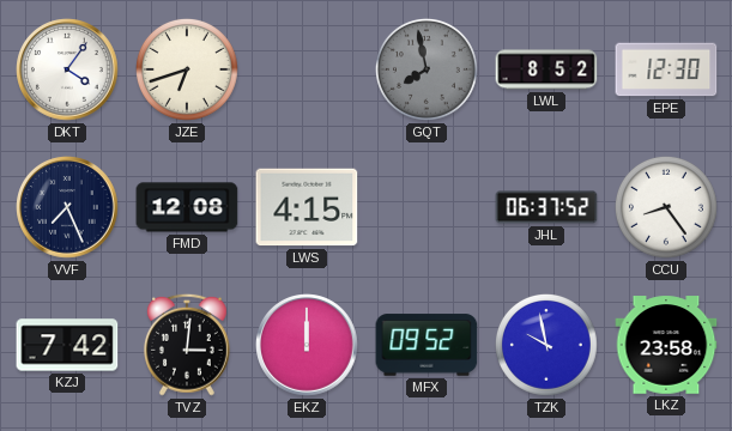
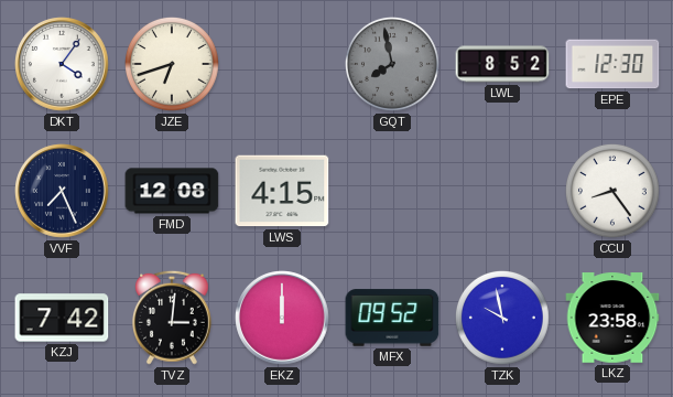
JHL: 06:37 -> none (546, 207)
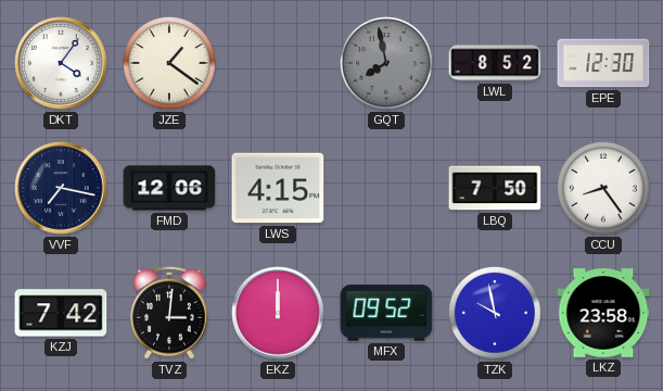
JZE: 6:42 -> 1:21 (169, 63)
VVF: 7:26 -> 7:17 (61, 188)
FMD: 12:08 -> 12:06 (169, 188)
LBQ: none -> 7:50 (495, 188)
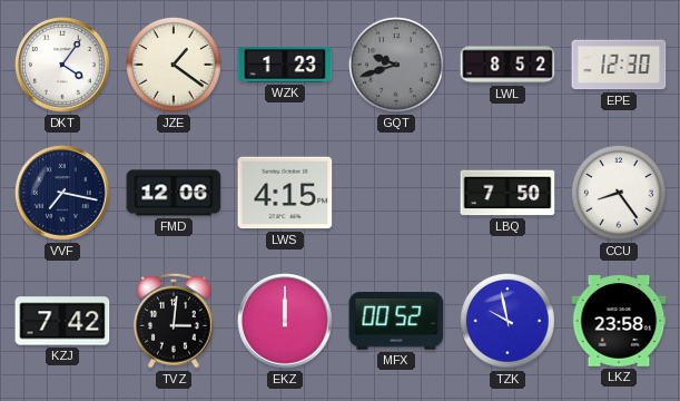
WZK: none -> 1:23 (285, 65)
GQT: 7:58 -> 9:42 (396, 65)
MFX: 09:52 -> 00:52 (396, 321)
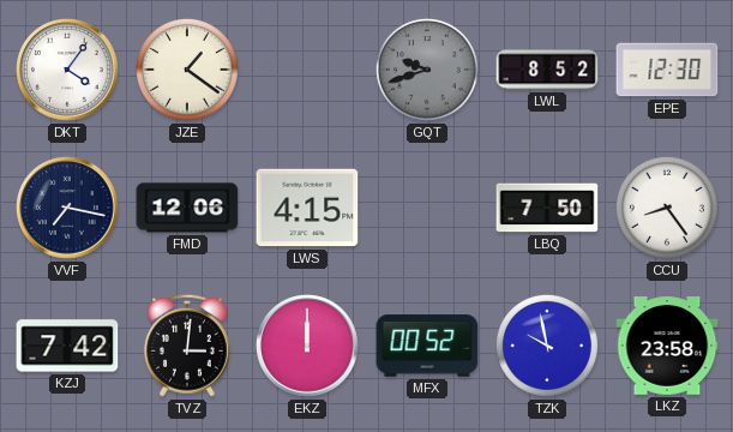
WZK: 1:23 -> none (285, 65)
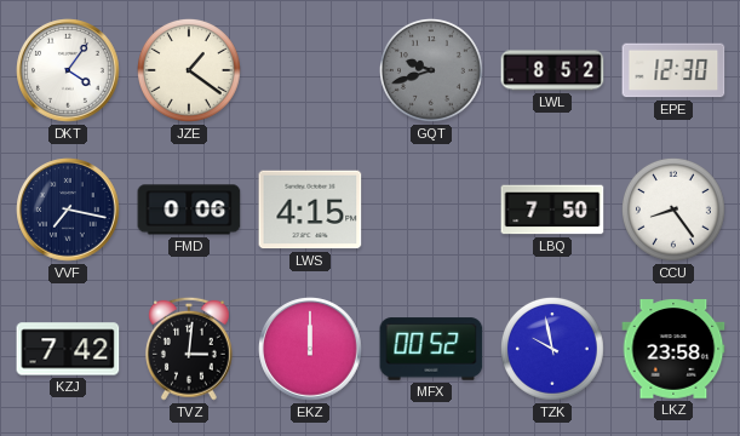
FMD: 12:06 -> 0:06 (189, 210)
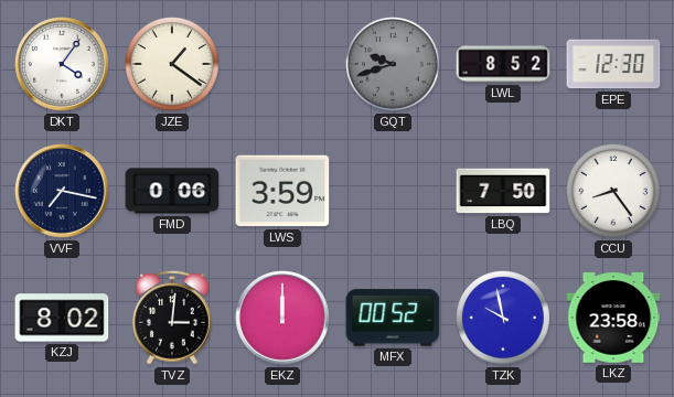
LWS: 4:15 -> 3:59 (282, 191)
KZJ: 7:42 -> 8:02 (62, 318)
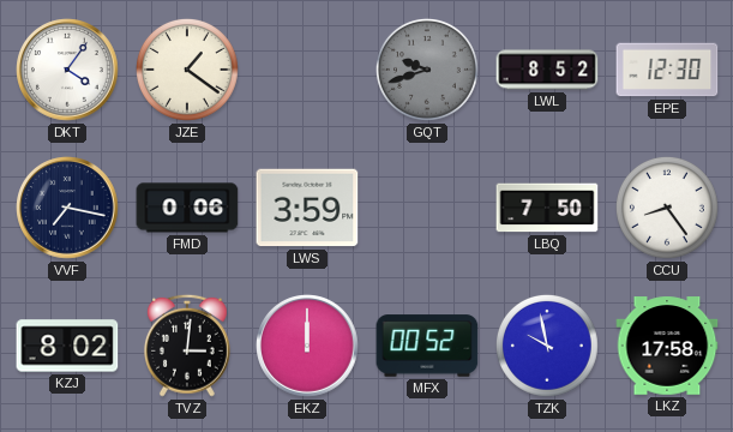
LKZ: 23:58 -> 17:58 (667, 346)
